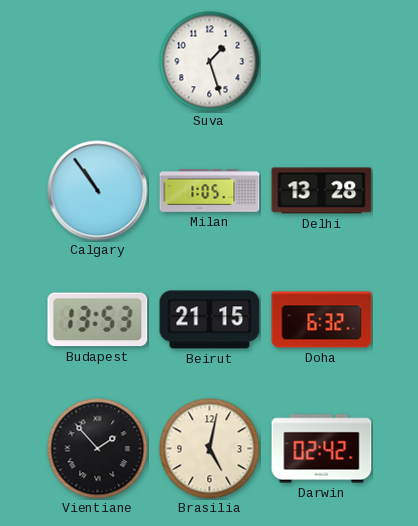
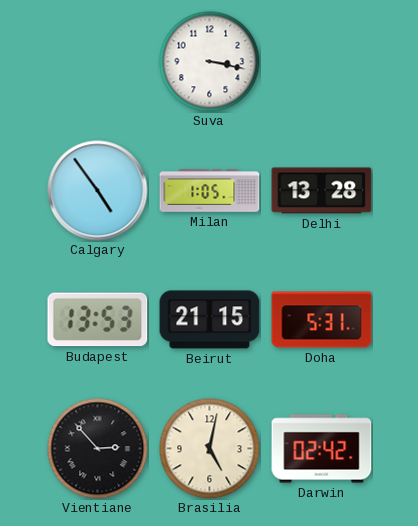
Suva: 1:27 -> 3:17 (210, 62)
Calgary: 10:54 -> 4:54 (98, 191)
Doha: 6:32 -> 5:31 (322, 320)
Vientiane: 1:53 -> 2:53 (98, 449)
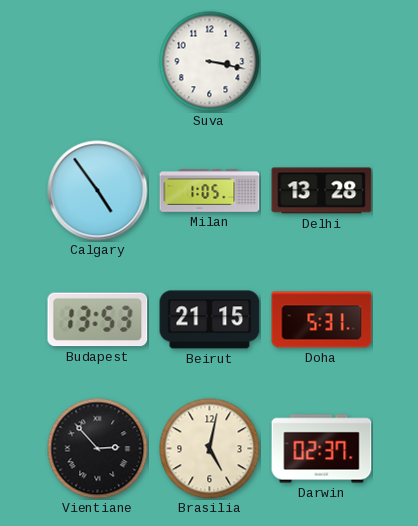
Darwin: 02:42 -> 02:37 (322, 449)
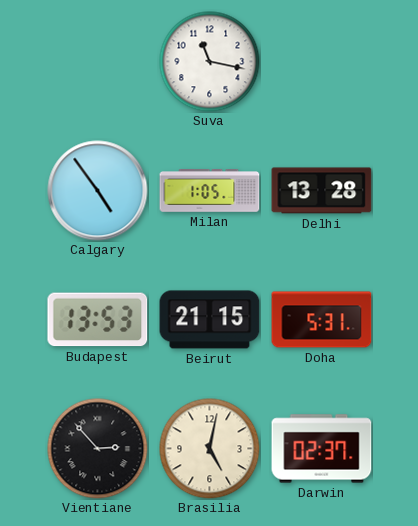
Suva: 3:17 -> 11:17 (210, 62)
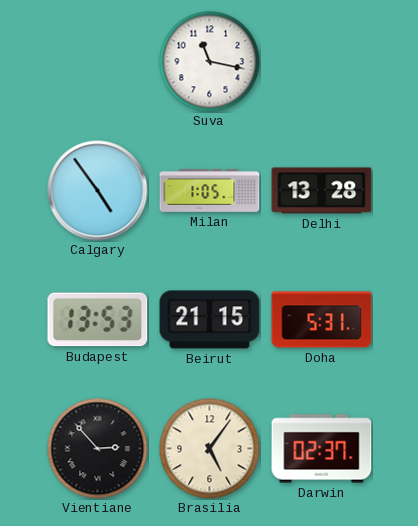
Brasilia: 5:02 -> 5:06 (210, 449)
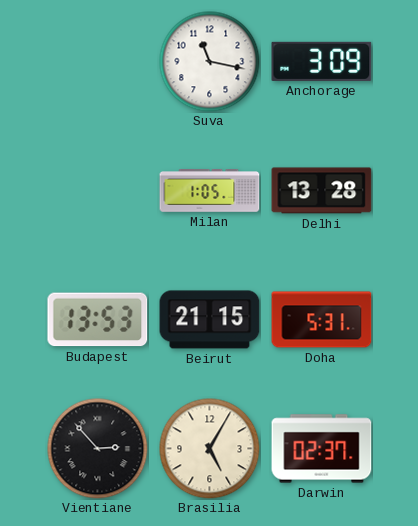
Anchorage: none -> 3:09 (322, 61)
Calgary: 4:54 -> none (98, 191)
Brasilia: 5:06 -> 5:05 (210, 449)
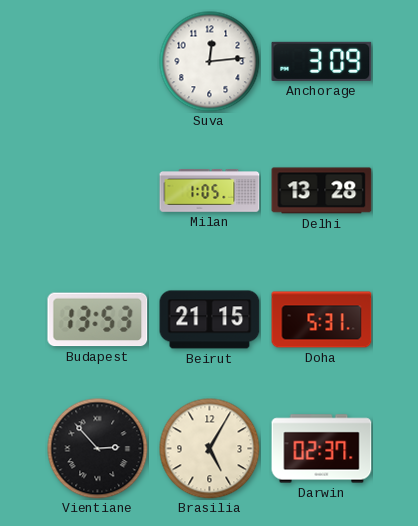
Suva: 11:17 -> 12:14 (210, 62)
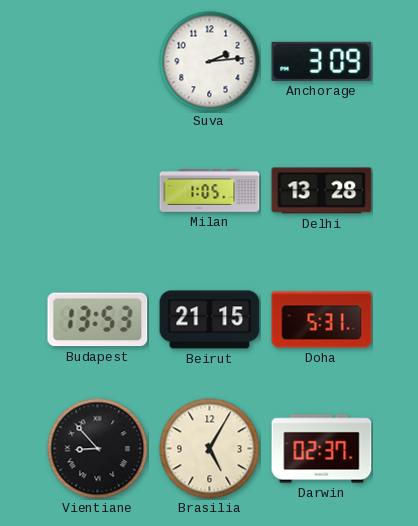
Suva: 12:14 -> 2:14 (210, 62)
Vientiane: 2:53 -> 8:53 (98, 449)
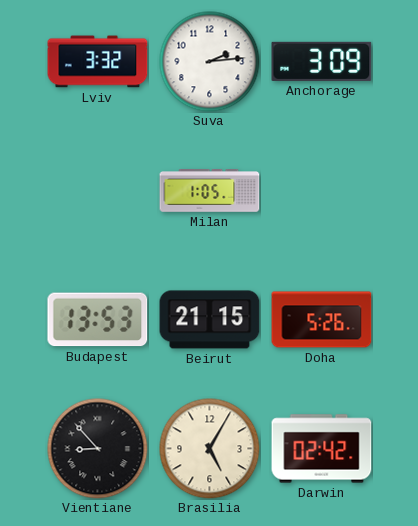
Lviv: none -> 3:32 (98, 62)
Delhi: 13:28 -> none (322, 191)
Doha: 5:31 -> 5:26 (322, 320)
Darwin: 02:37 -> 02:42 (322, 449)
